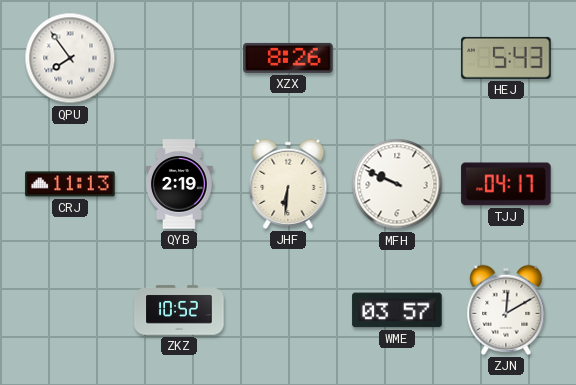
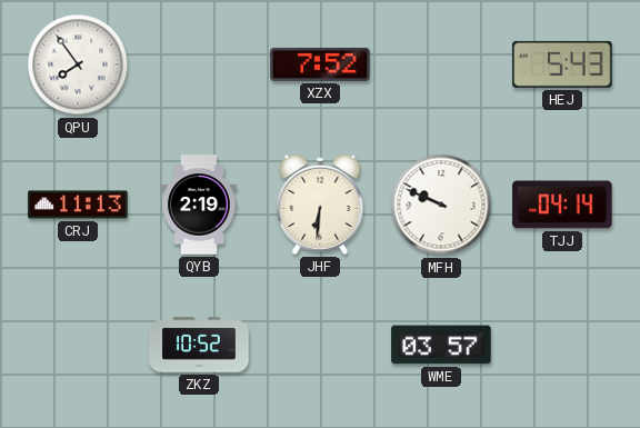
XZX: 8:26 -> 7:52 (320, 64)
TJJ: 04:17 -> 04:14 (562, 205)
ZJN: 12:10 -> none (506, 310)
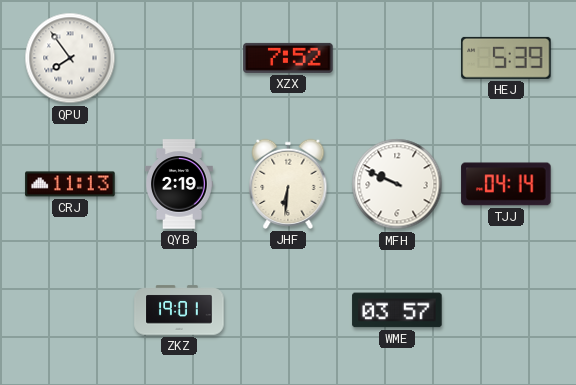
HEJ: 5:43 -> 5:39 (506, 58)
ZKZ: 10:52 -> 19:01 (179, 310)
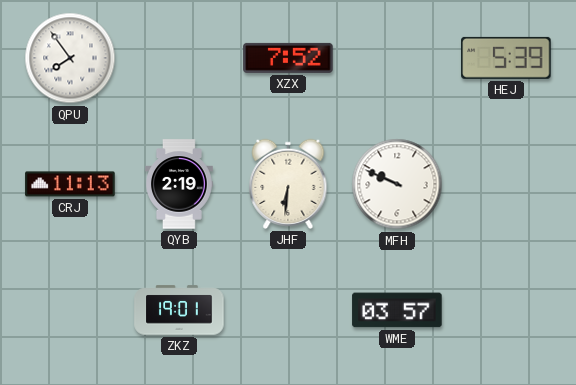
TJJ: 04:14 -> none (506, 184)
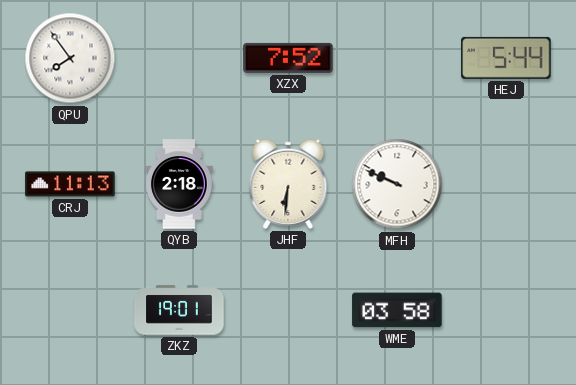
HEJ: 5:39 -> 5:44 (506, 58)
QYB: 2:19 -> 2:18 (179, 184)
WME: 03:57 -> 03:58 (397, 310)
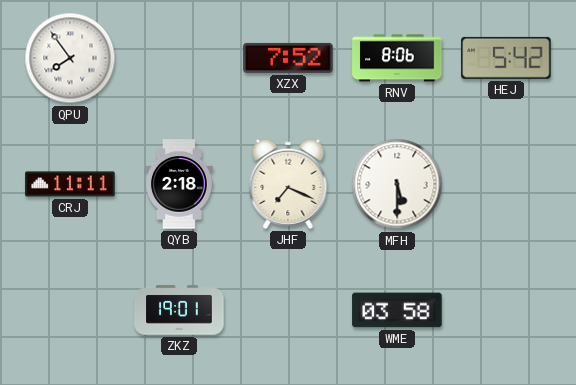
RNV: none -> 8:06 (397, 58)
HEJ: 5:44 -> 5:42 (506, 58)
CRJ: 11:13 -> 11:11 (70, 184)
JHF: 6:31 -> 7:19 (288, 184)
MFH: 9:49 -> 5:30 (397, 184)
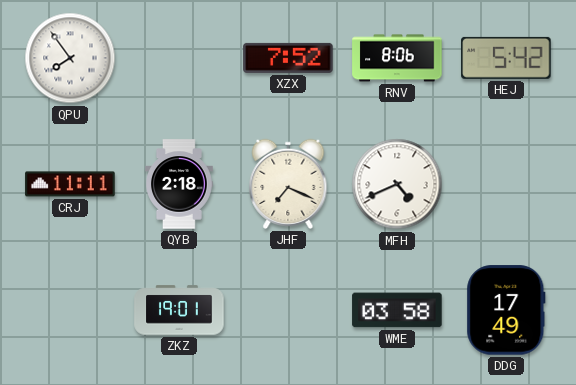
MFH: 5:30 -> 4:41 (397, 184)
DDG: none -> 17:49 (506, 310)
